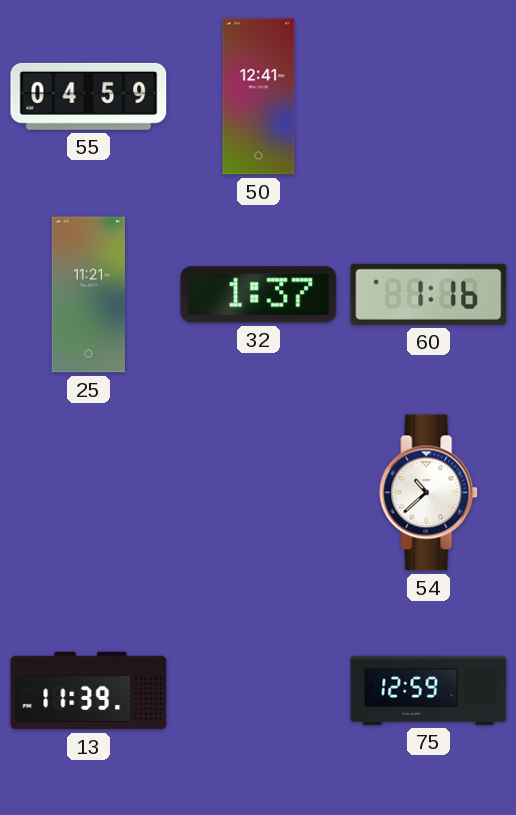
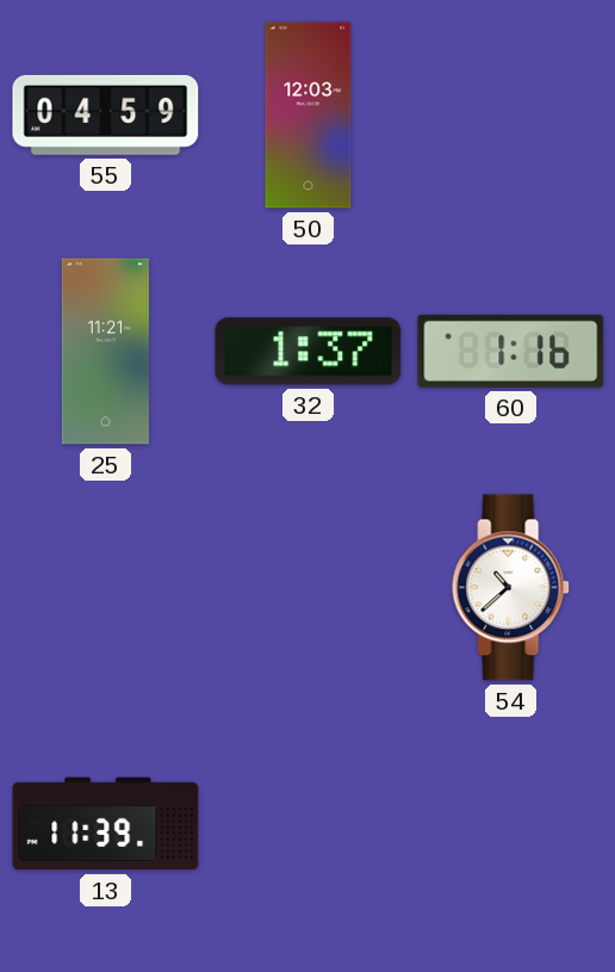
50: 12:41 -> 12:03 (309, 116)
75: 12:59 -> none (429, 690)
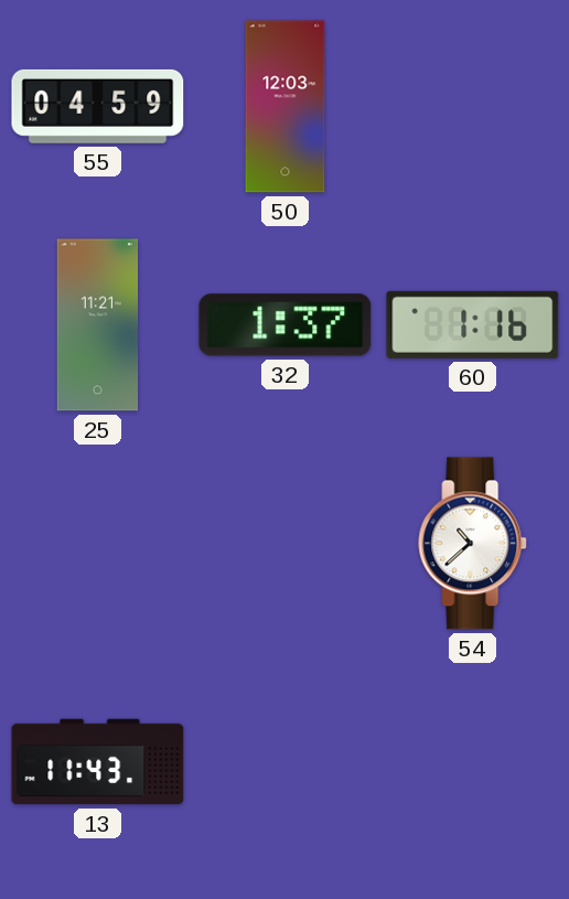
13: 11:39 -> 11:43 (98, 762)
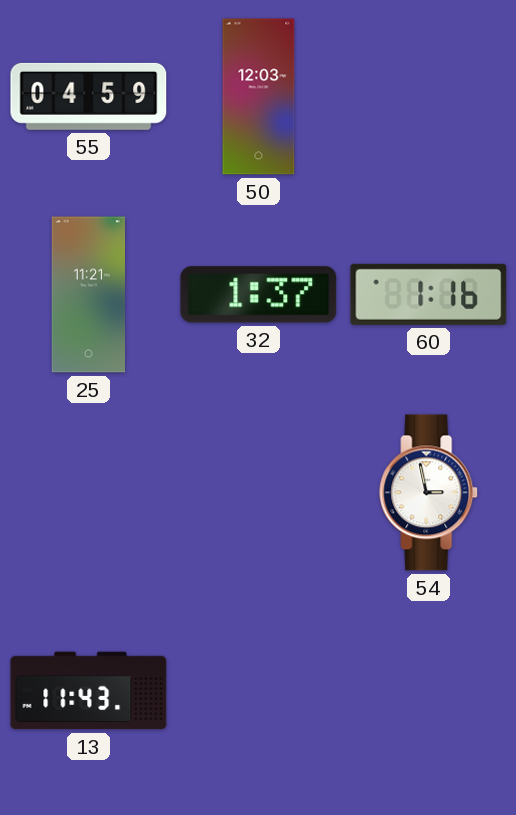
54: 10:38 -> 2:58 (429, 493)
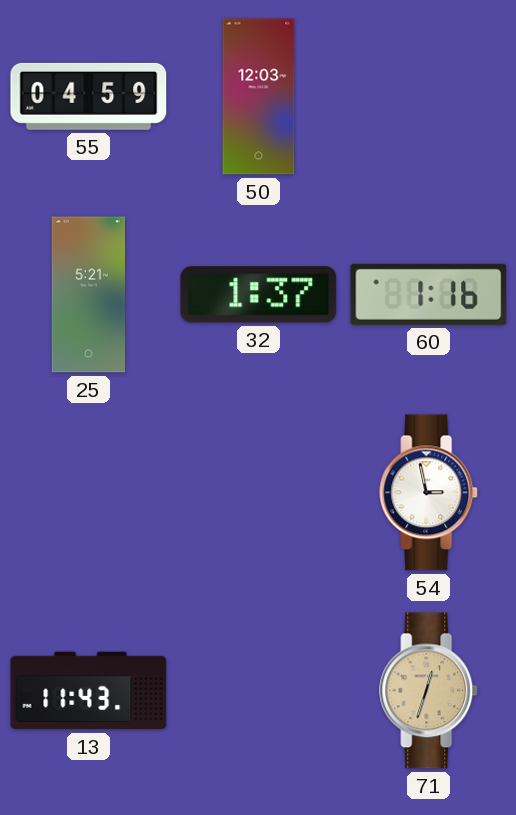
25: 11:21 -> 5:21 (88, 295)
71: none -> 12:33 (429, 691)
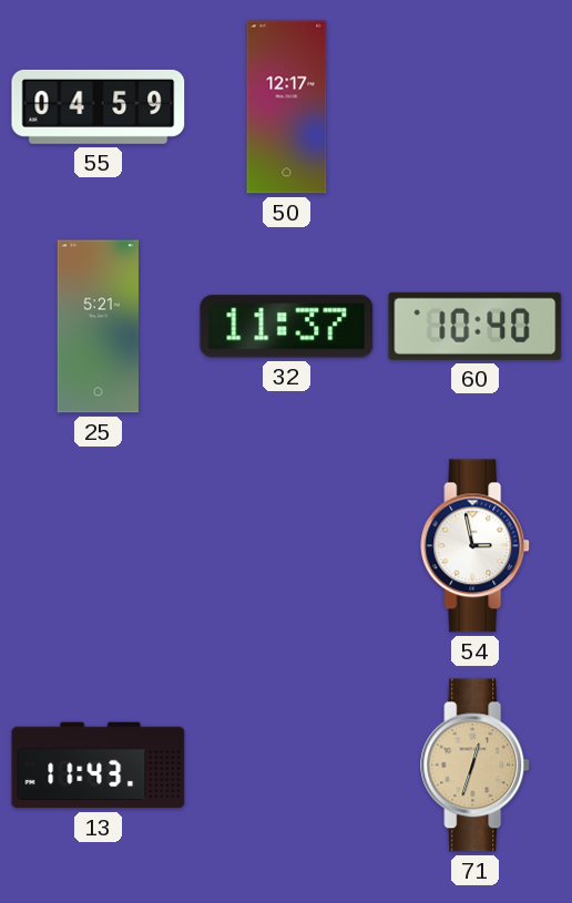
50: 12:03 -> 12:17 (287, 107)
32: 1:37 -> 11:37 (287, 327)
60: 1:16 -> 10:40 (476, 326)
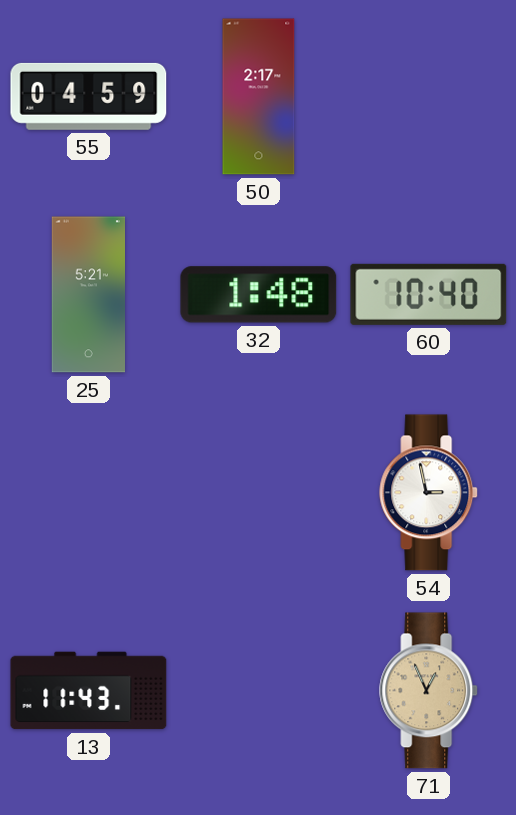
50: 12:17 -> 2:17 (259, 97)
32: 11:37 -> 1:48 (259, 295)
71: 12:33 -> 12:56 (429, 691)
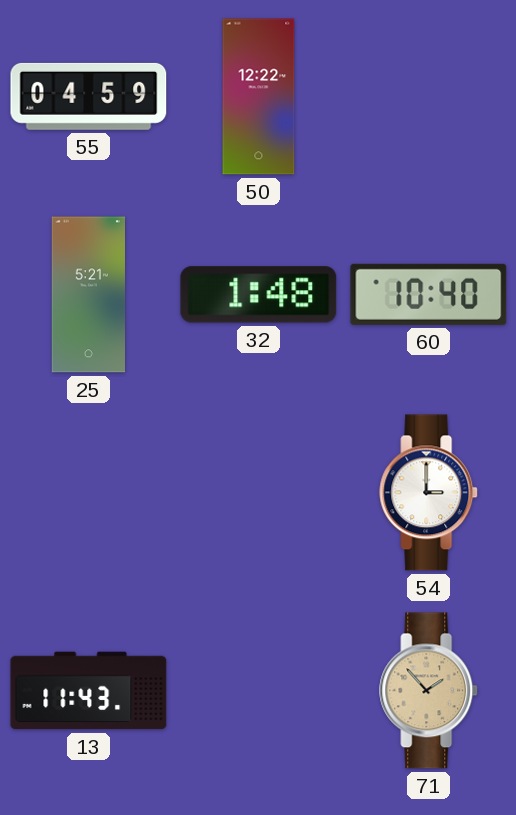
50: 2:17 -> 12:22 (259, 97)
54: 2:58 -> 3:00 (429, 493)
71: 12:56 -> 1:53 (429, 691)
